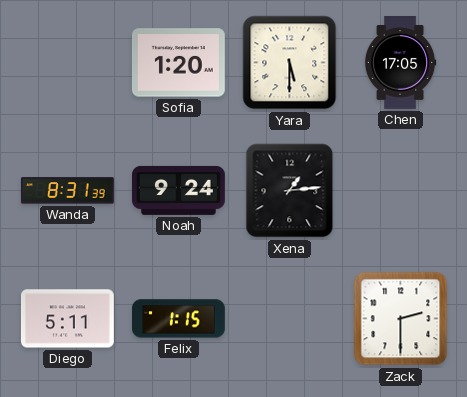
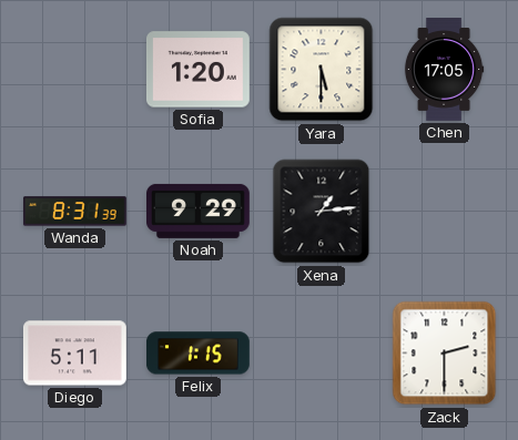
Noah: 9:24 -> 9:29 (199, 211)
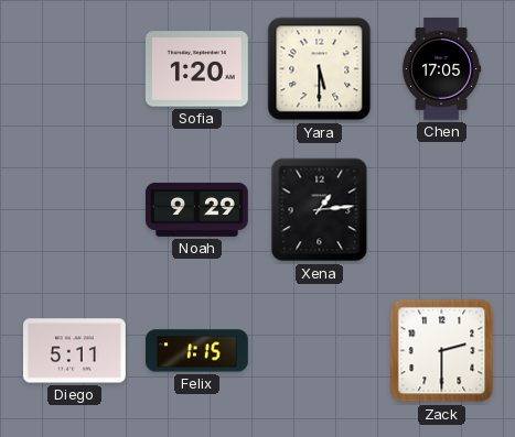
Wanda: 8:31 -> none (75, 212)
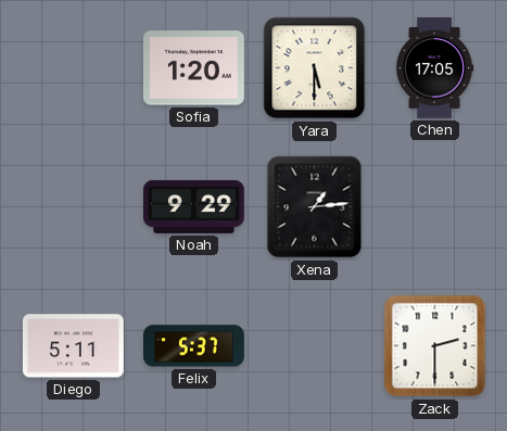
Felix: 1:15 -> 5:37 (194, 346)
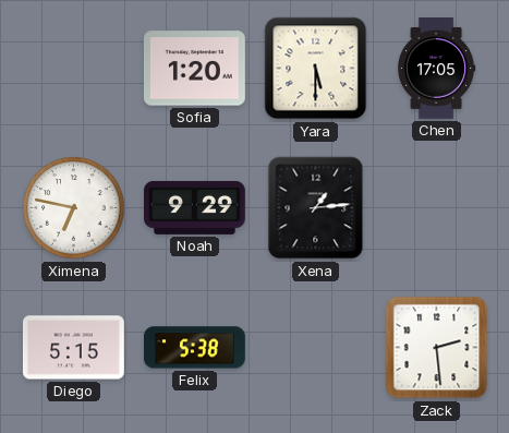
Ximena: none -> 6:47 (74, 208)
Diego: 5:11 -> 5:15 (73, 348)
Felix: 5:37 -> 5:38 (195, 348)
Zack: 2:30 -> 2:29 (437, 348)
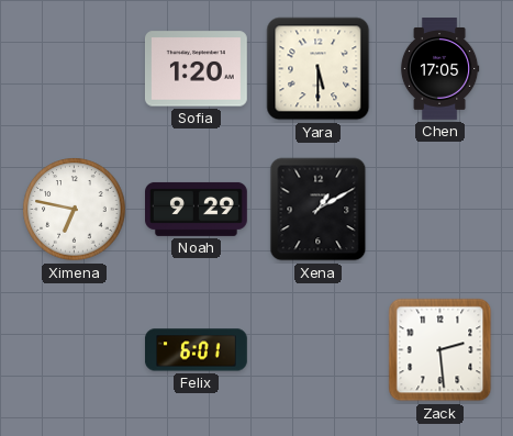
Xena: 1:14 -> 1:10 (319, 210)
Diego: 5:15 -> none (73, 348)
Felix: 5:38 -> 6:01 (197, 350)
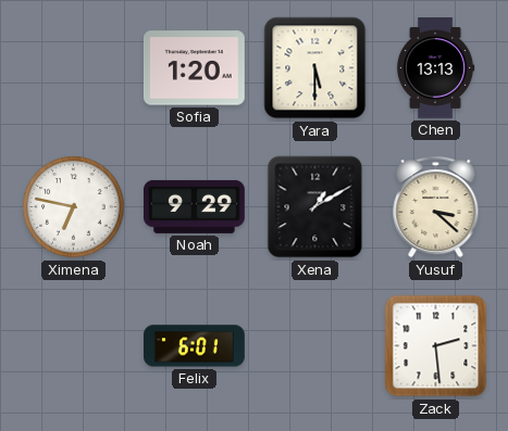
Chen: 17:05 -> 13:13 (435, 68)
Yusuf: none -> 3:22 (436, 207)
